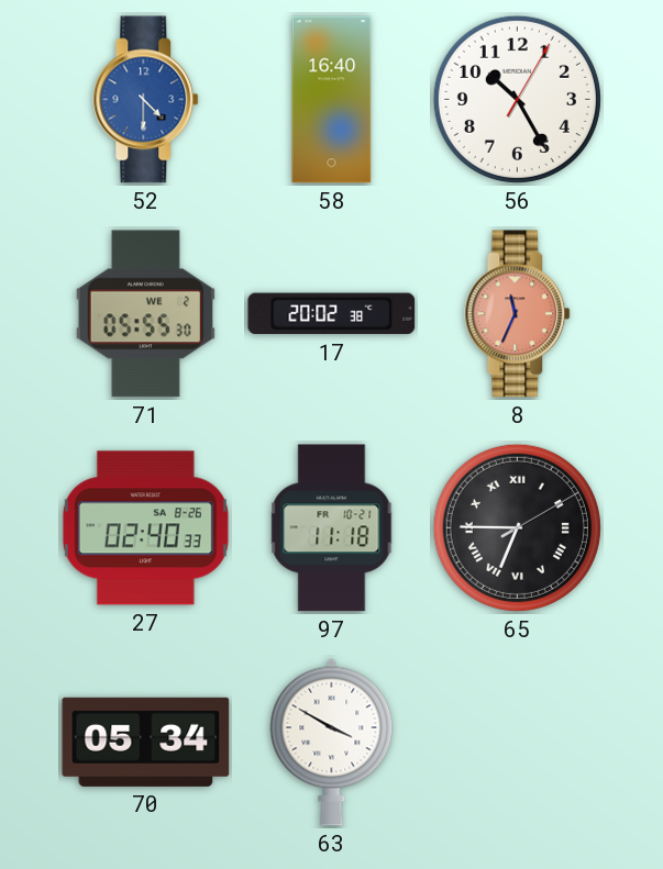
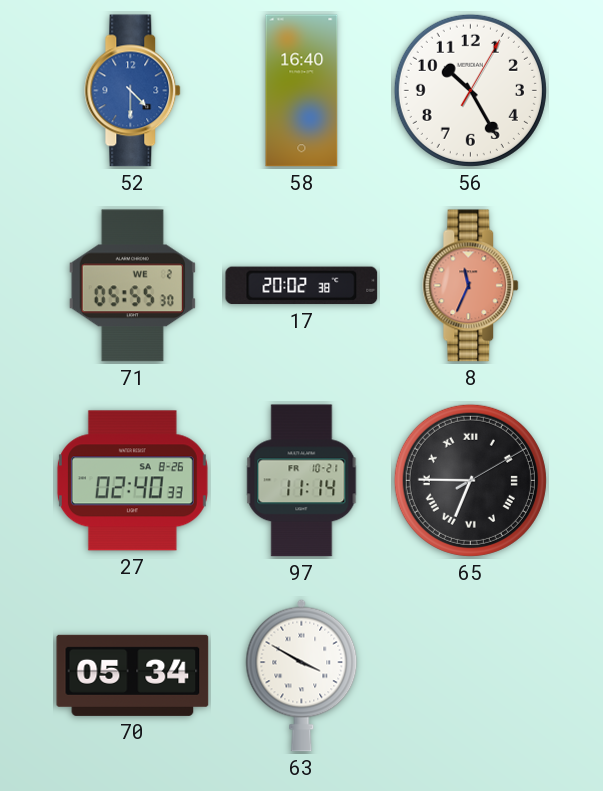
97: 11:18 -> 11:14 (302, 481)
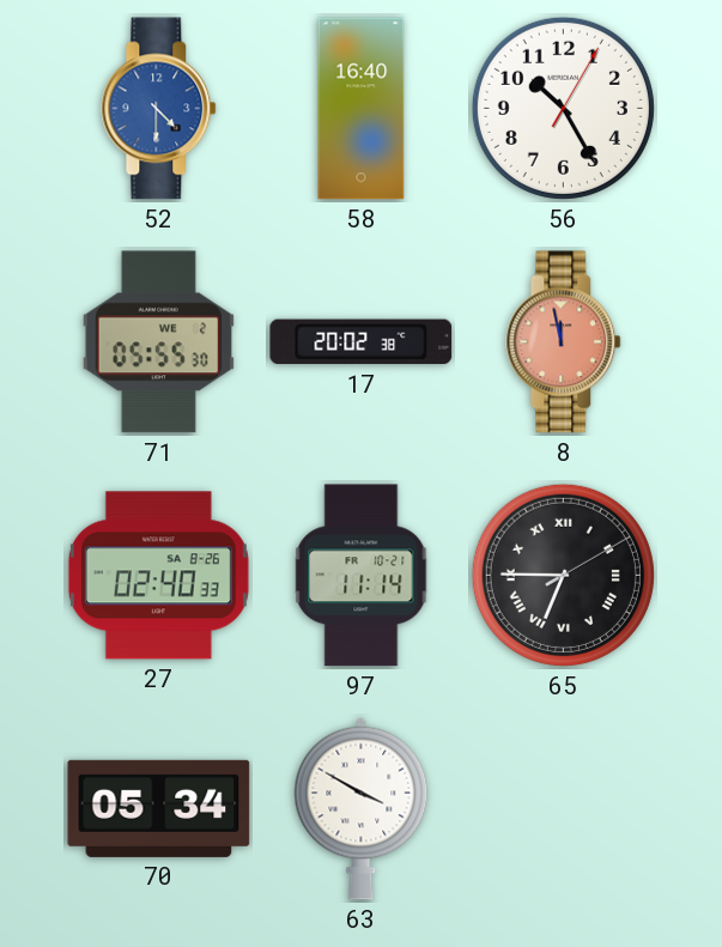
8: 11:34 -> 11:58 (564, 342)
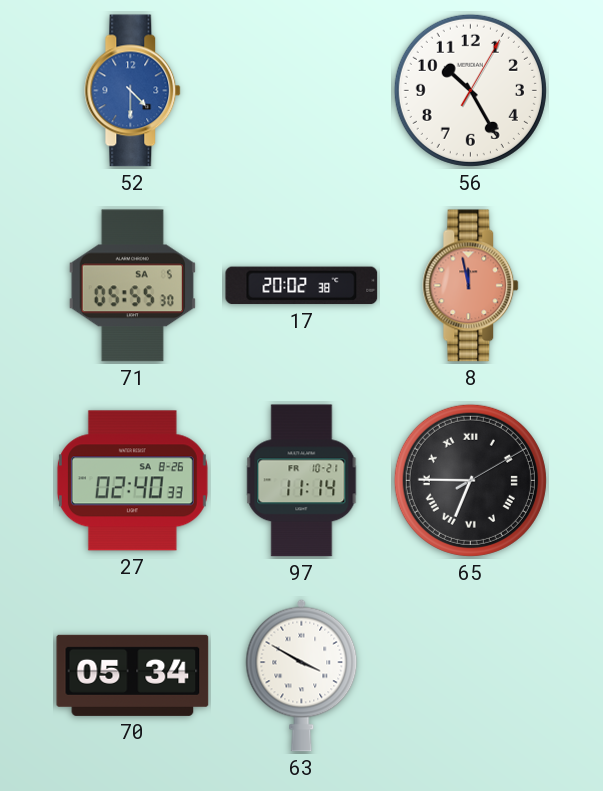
58: 16:40 -> none (362, 109)
71 date: WE 2 -> SA 5 (132, 286)
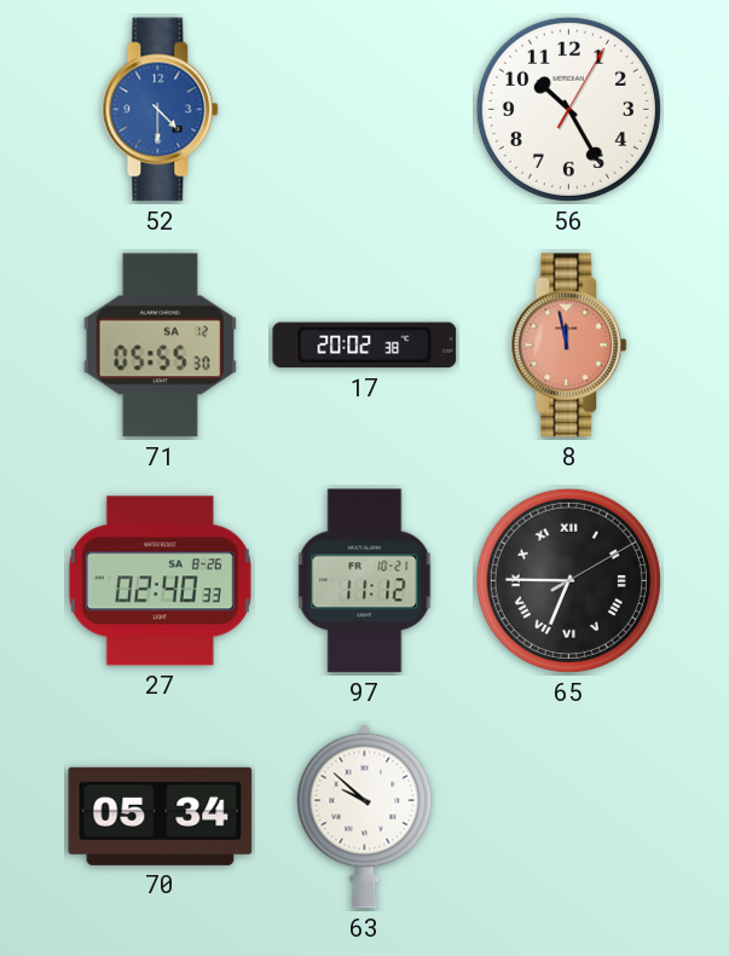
71 date: SA 5 -> SA 12 (160, 346)
97: 11:14 -> 11:12 (365, 581)
63: 3:50 -> 9:52 (365, 816)
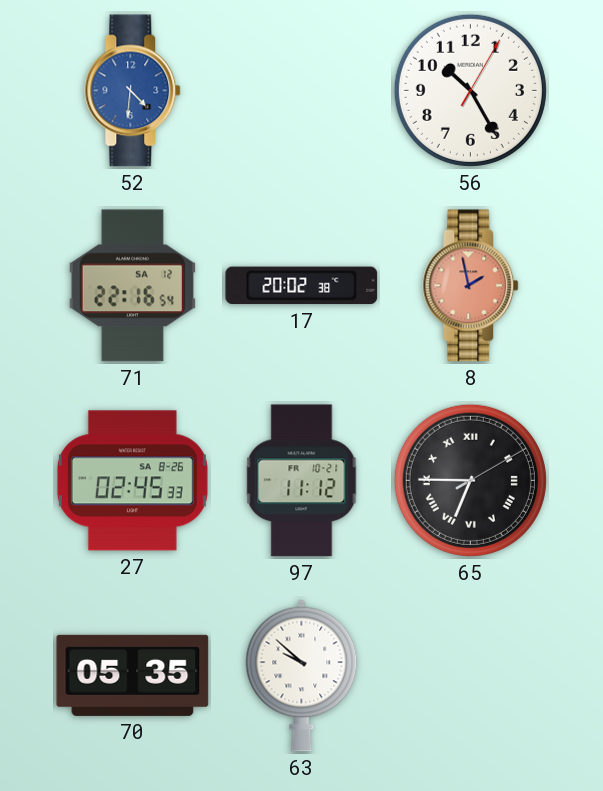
52: 4:30 -> 4:31 (133, 91)
71: 05:55 -> 22:16 (132, 286)
8: 11:58 -> 1:58 (471, 286)
27: 02:40 -> 02:45 (132, 481)
70: 05:34 -> 05:35 (133, 675)
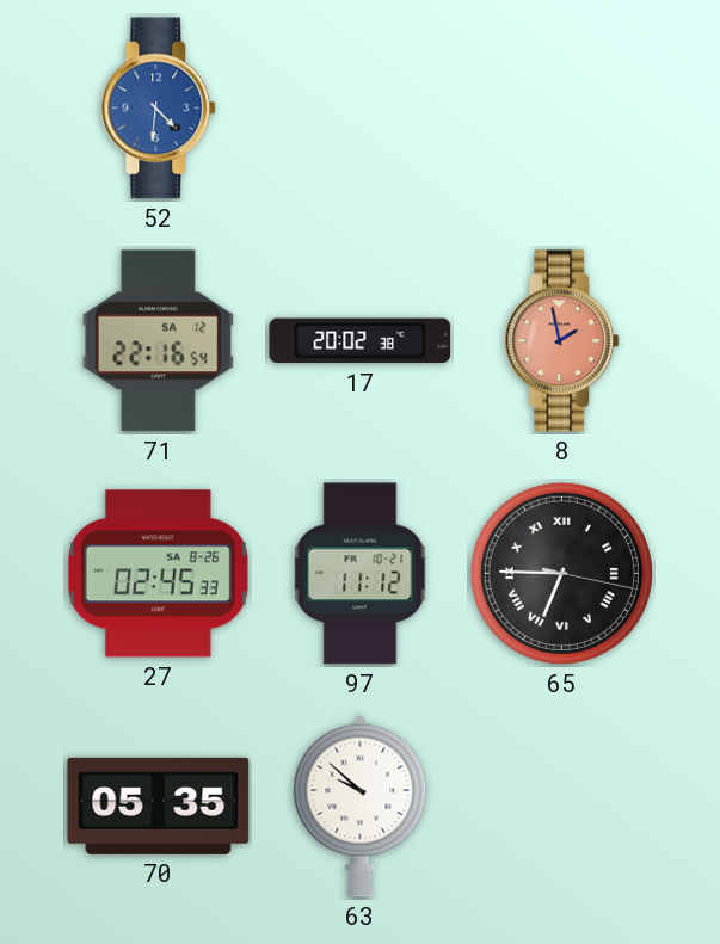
56: 10:25 -> none (470, 90)
65: 6:45:10 -> 6:45:17 (561, 573)
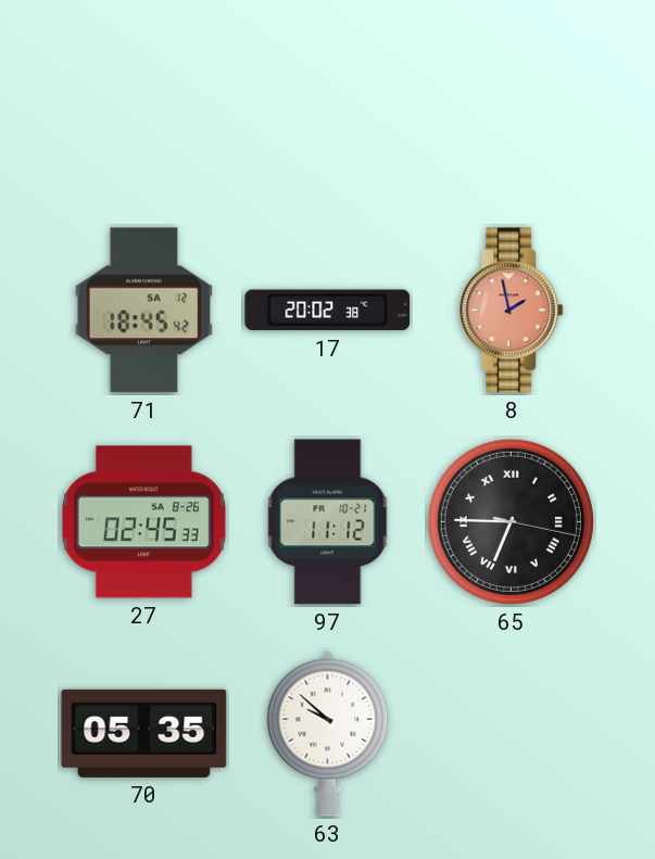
52: 4:31 -> none (159, 109)
71: 22:16 -> 18:45 (143, 311)
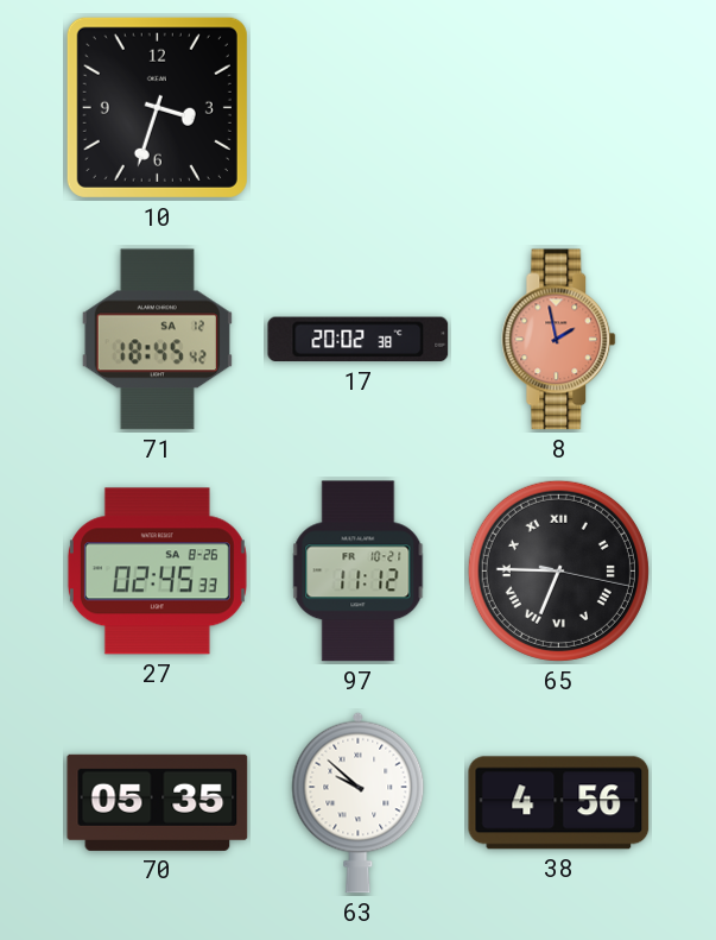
10: none -> 3:33 (157, 107)
38: none -> 4:56 (559, 803)
